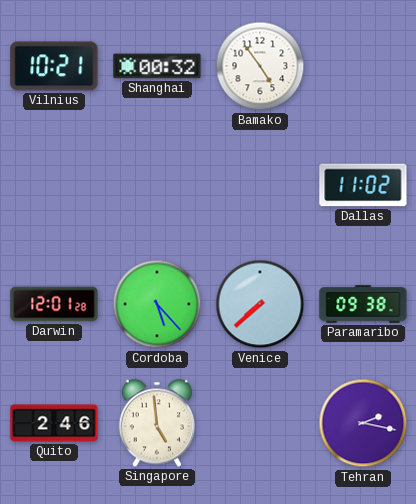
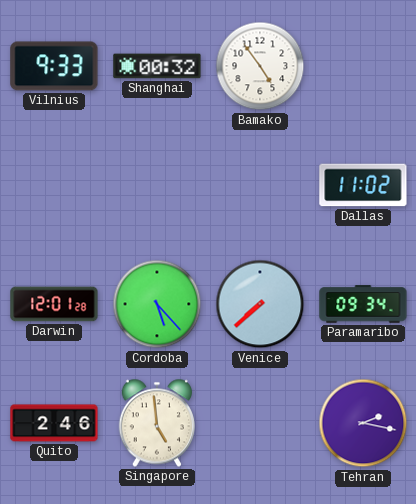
Vilnius: 10:21 -> 9:33 (54, 66)
Paramaribo: 09:38 -> 09:34 (363, 304)
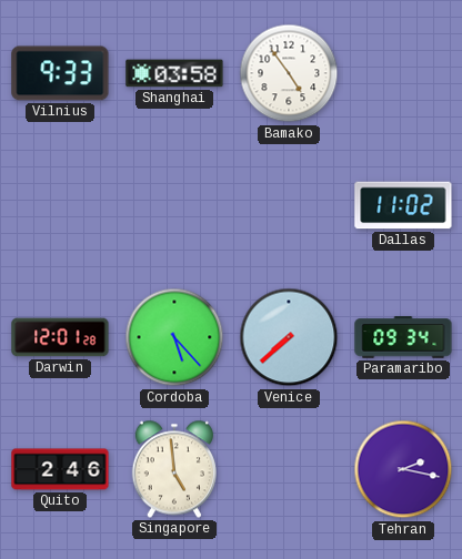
Shanghai: 00:32 -> 03:58 (174, 73)
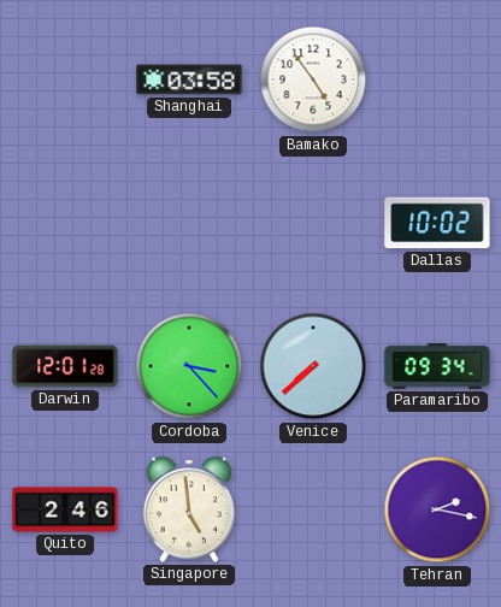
Vilnius: 9:33 -> none (60, 73)
Dallas: 11:02 -> 10:02 (437, 223)
Cordoba: 5:23 -> 3:23 (189, 366)
